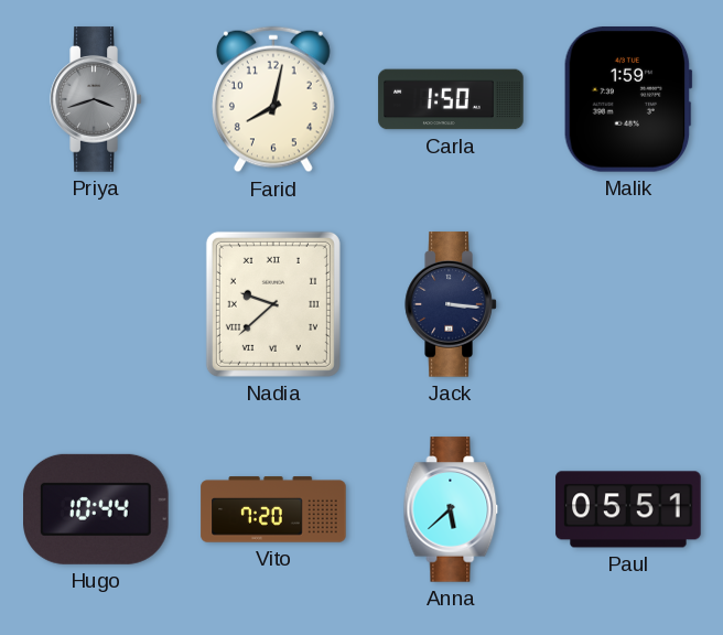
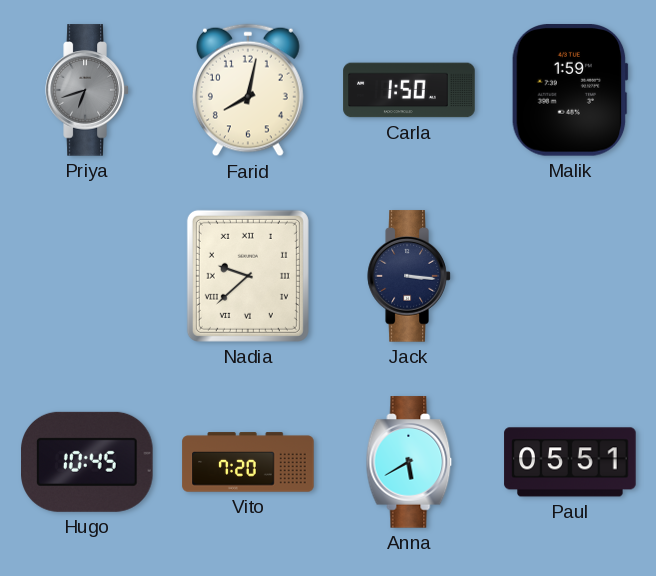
Priya: 3:42 -> 6:42 (87, 90)
Hugo: 10:44 -> 10:45 (87, 462)
Anna: 5:38 -> 5:40 (409, 462)
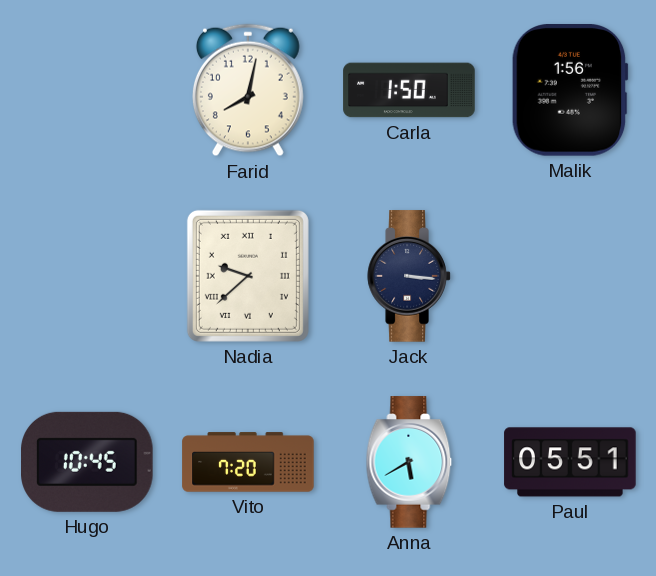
Priya: 6:42 -> none (87, 90)
Malik: 1:59 -> 1:56 (570, 91)
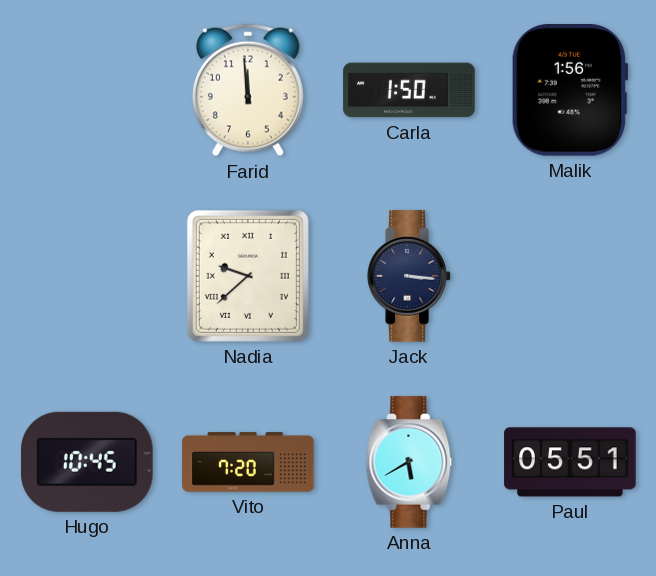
Farid: 8:02 -> 11:59 (248, 90)
